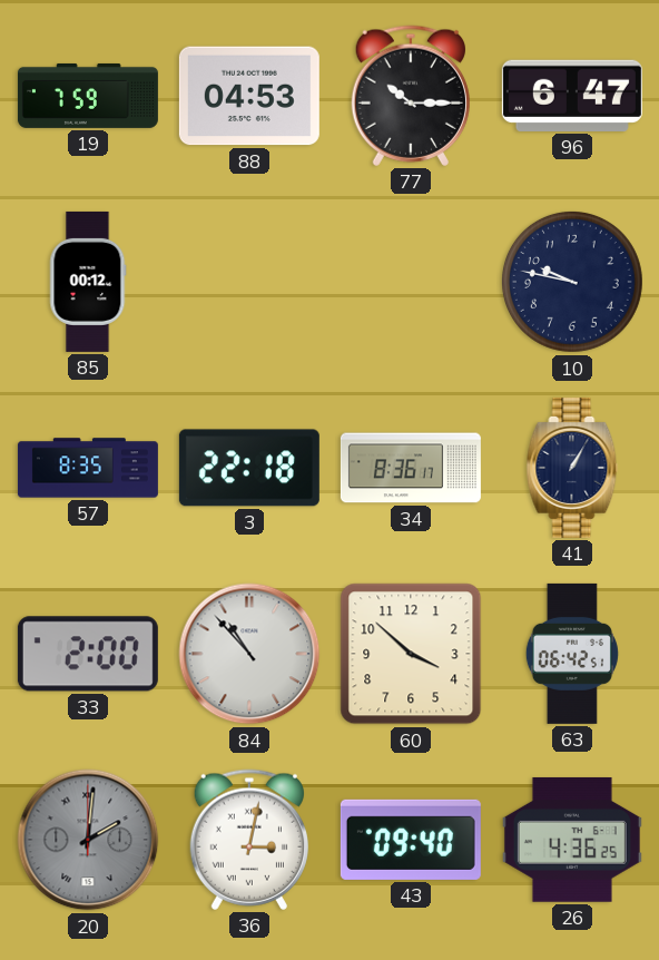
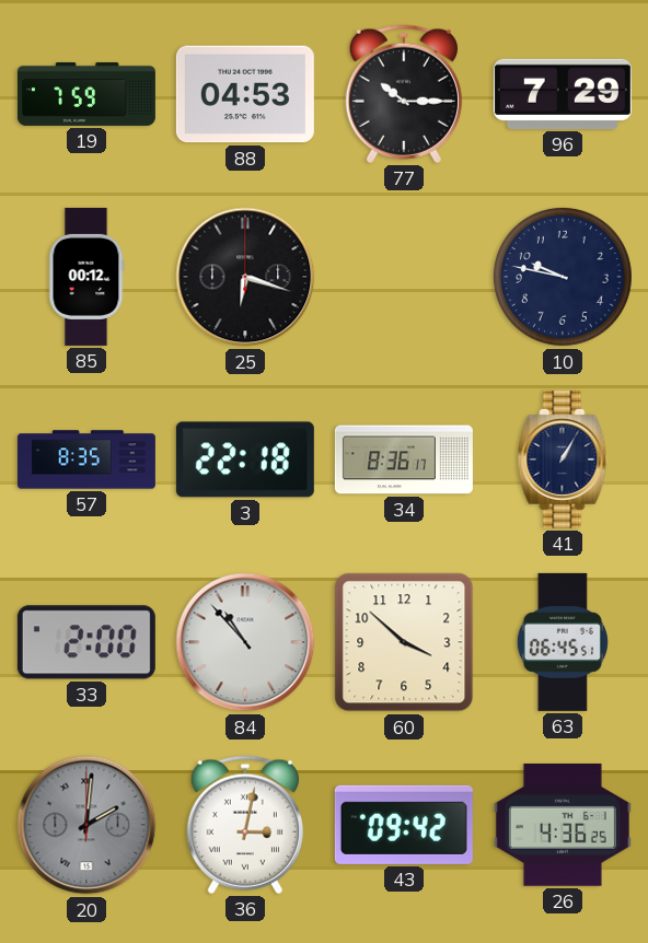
96: 6:47 -> 7:29 (563, 94)
25: none -> 6:18 (245, 277)
63: 06:42 -> 06:45 (563, 642)
43: 09:40 -> 09:42 (404, 825)
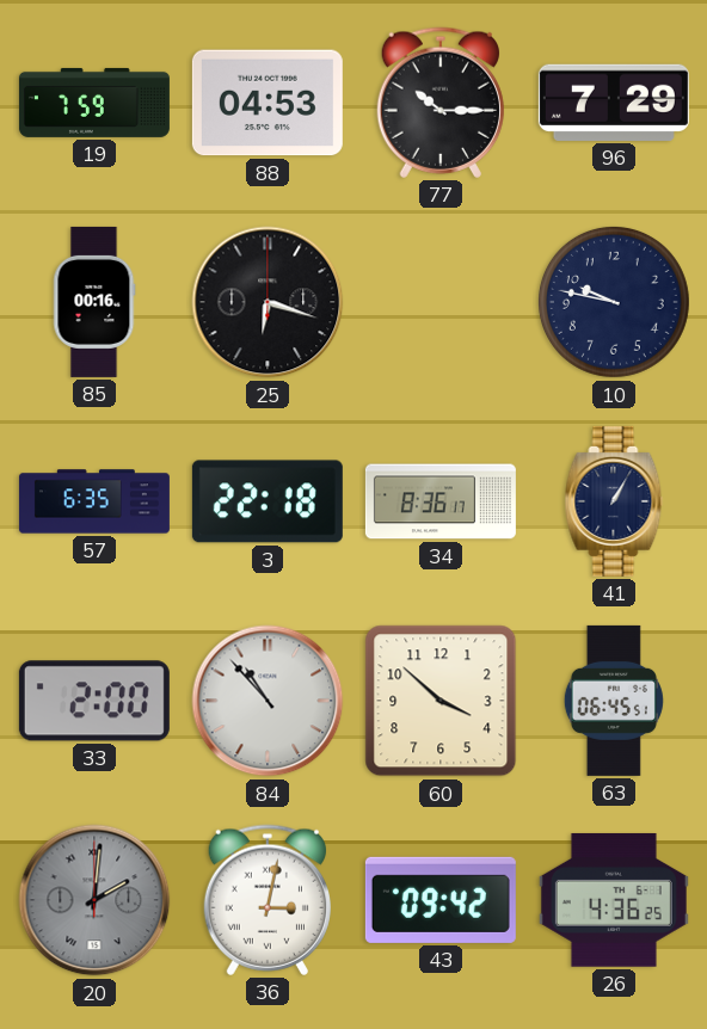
85: 00:12 -> 00:16 (94, 302)
57: 8:35 -> 6:35 (94, 501)
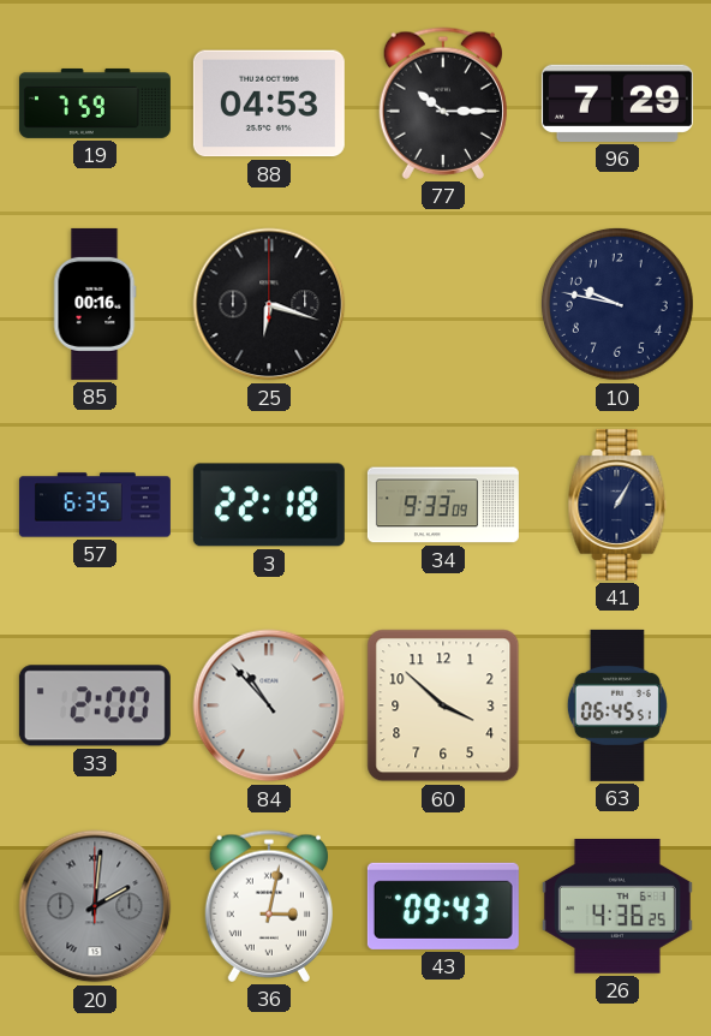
34: 8:36 -> 9:33 (443, 505)
43: 09:42 -> 09:43 (443, 906)
